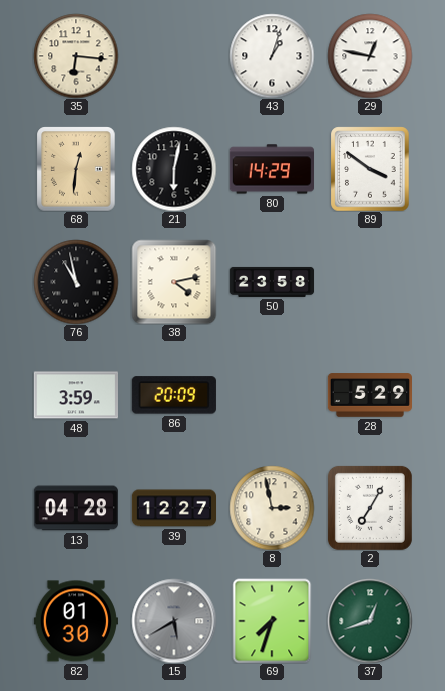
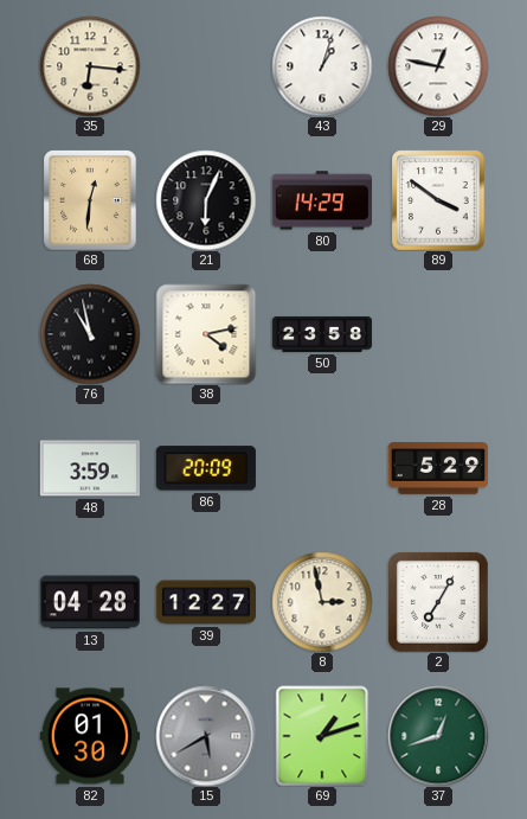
21: 6:02 -> 6:04 (206, 200)
69: 7:33 -> 1:12 (322, 736)
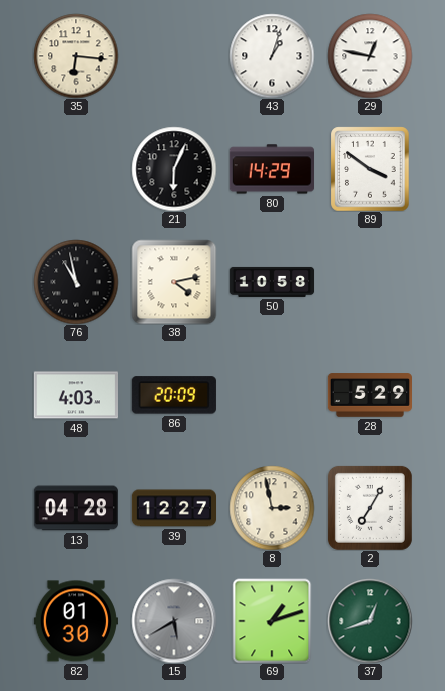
68: 12:31 -> none (90, 200)
50: 23:58 -> 10:58 (272, 282)
48: 3:59 -> 4:03 (75, 395)
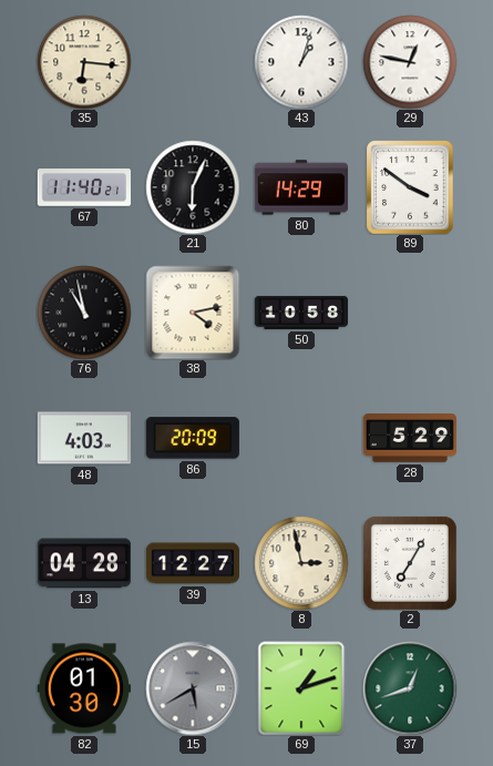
67: none -> 11:40 (83, 187)
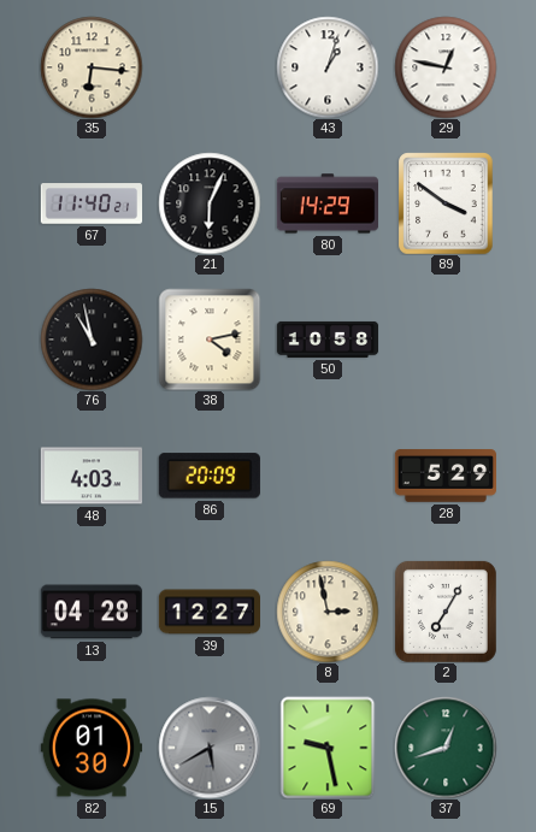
69: 1:12 -> 9:28 (328, 748)
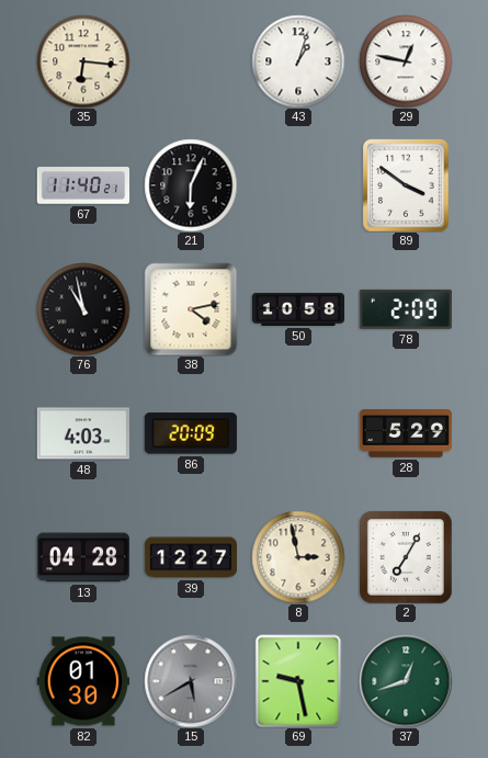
80: 14:29 -> none (326, 203)
78: none -> 2:09 (406, 309)
